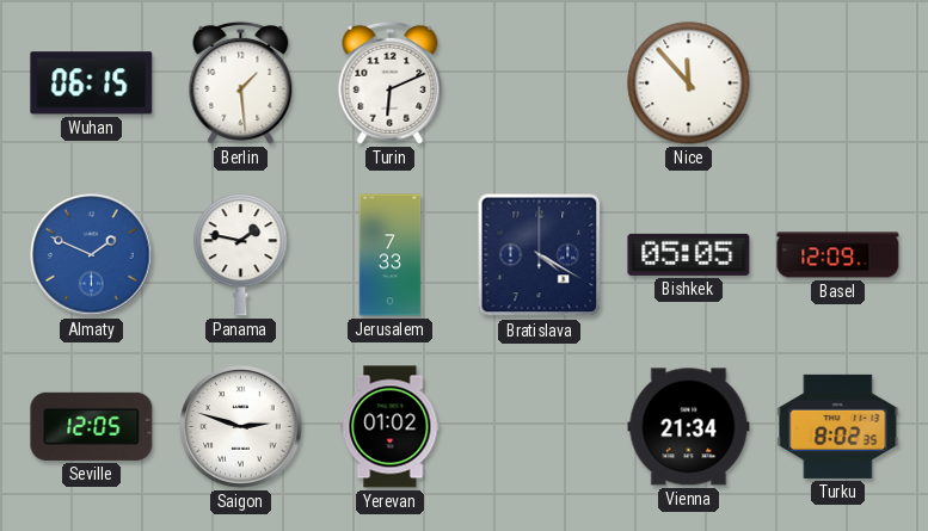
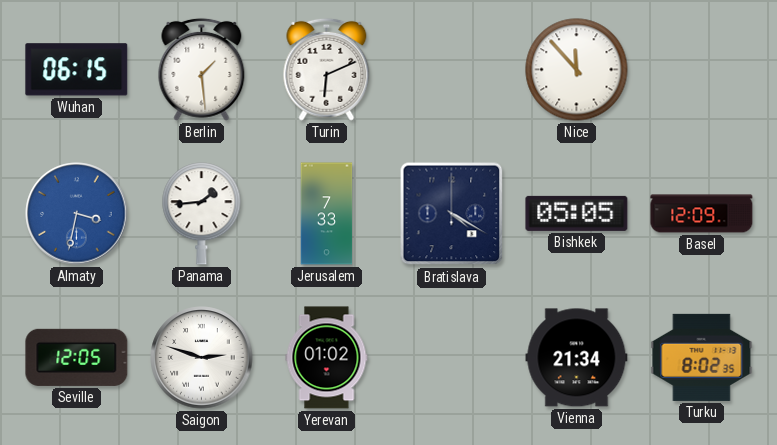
Almaty: 1:49 -> 3:32 (77, 214)
Panama: 1:47 -> 1:44 (202, 214)
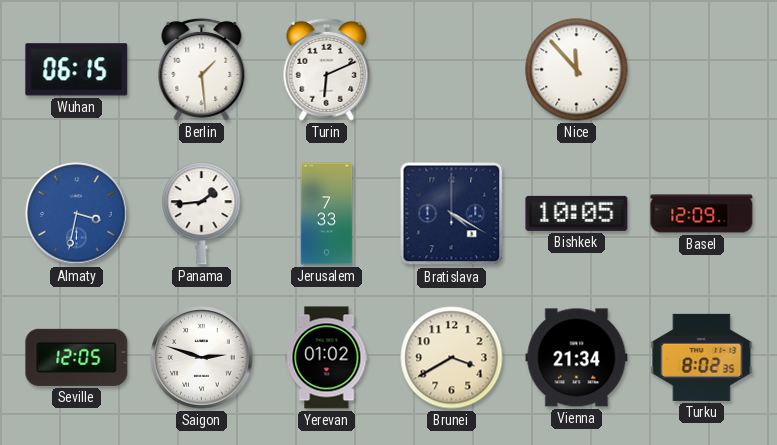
Bishkek: 05:05 -> 10:05 (577, 213)
Brunei: none -> 3:40 (452, 358)
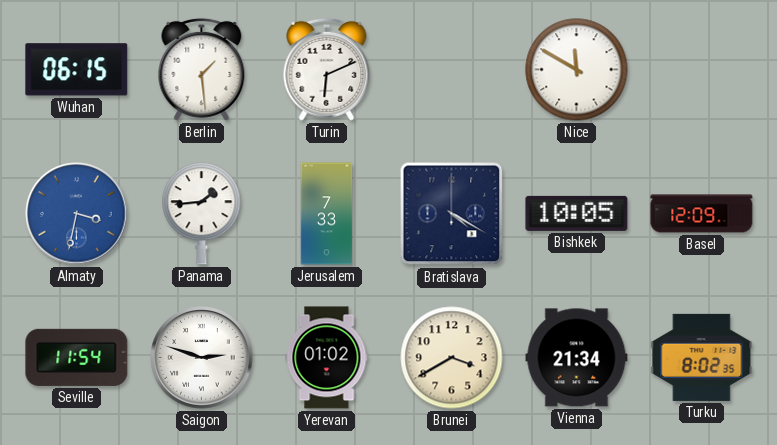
Nice: 11:53 -> 11:50 (577, 70)
Seville: 12:05 -> 11:54 (77, 357)
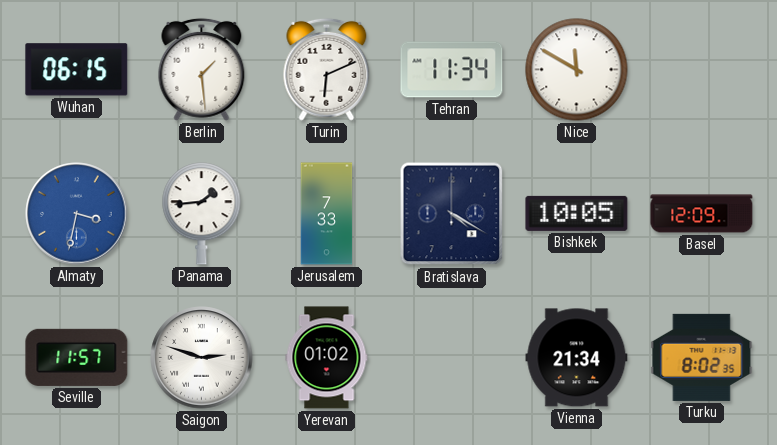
Tehran: none -> 11:34 (452, 70)
Seville: 11:54 -> 11:57 (77, 357)
Brunei: 3:40 -> none (452, 358)
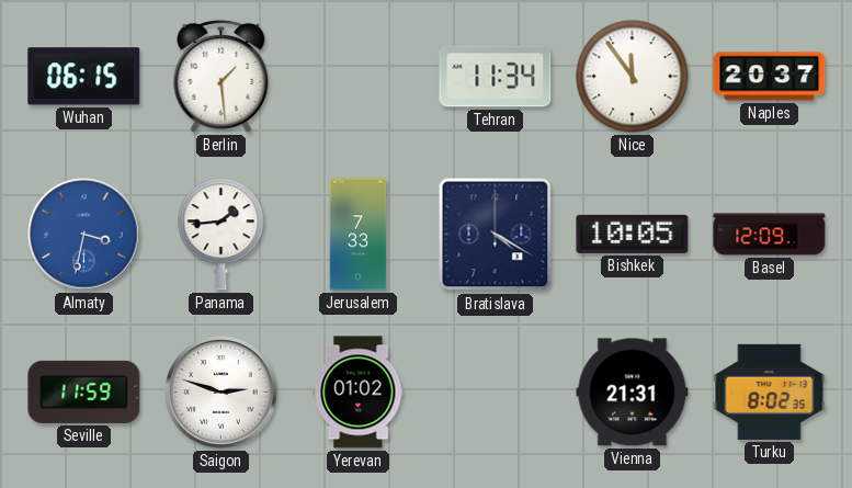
Turin: 6:11 -> none (327, 69)
Nice: 11:50 -> 11:54 (633, 77)
Naples: none -> 20:37 (770, 77)
Seville: 11:57 -> 11:59 (84, 391)
Vienna: 21:34 -> 21:31 (633, 393)
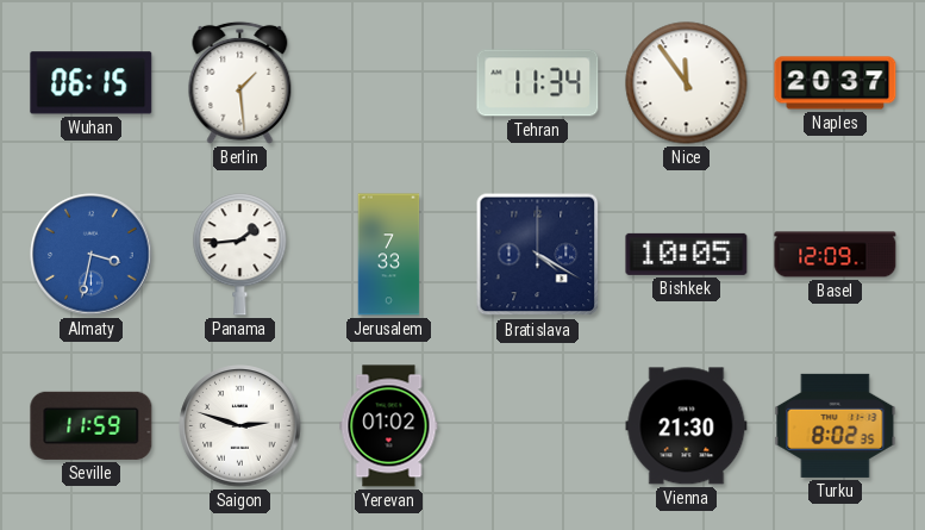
Vienna: 21:31 -> 21:30 (687, 426)
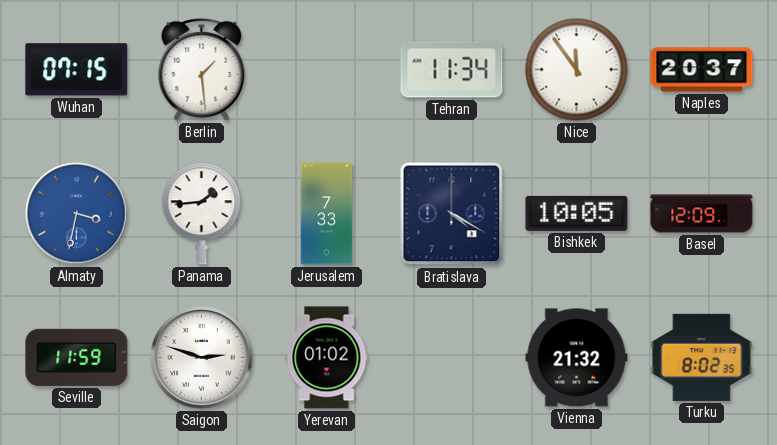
Wuhan: 06:15 -> 07:15 (77, 70)
Vienna: 21:30 -> 21:32 (577, 358)
